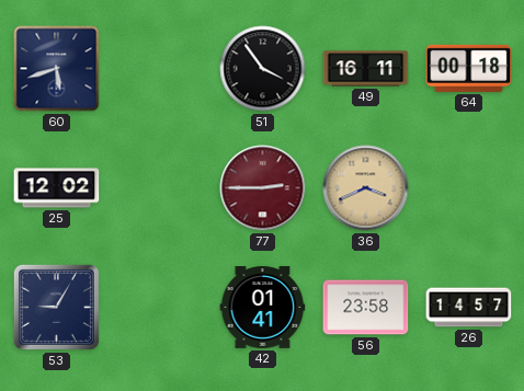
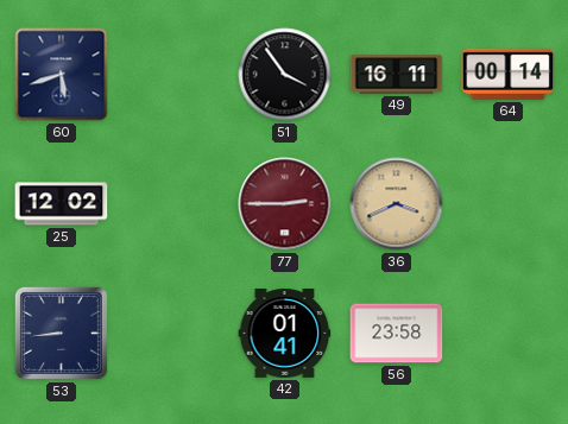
64: 00:18 -> 00:14 (509, 74)
53: 9:05 -> 8:44 (61, 333)
26: 14:57 -> none (469, 308)
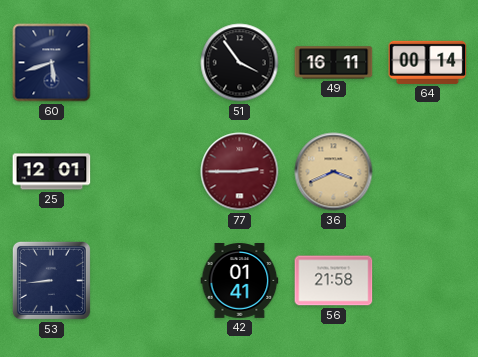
25: 12:02 -> 12:01 (52, 172)
56: 23:58 -> 21:58 (334, 281)
